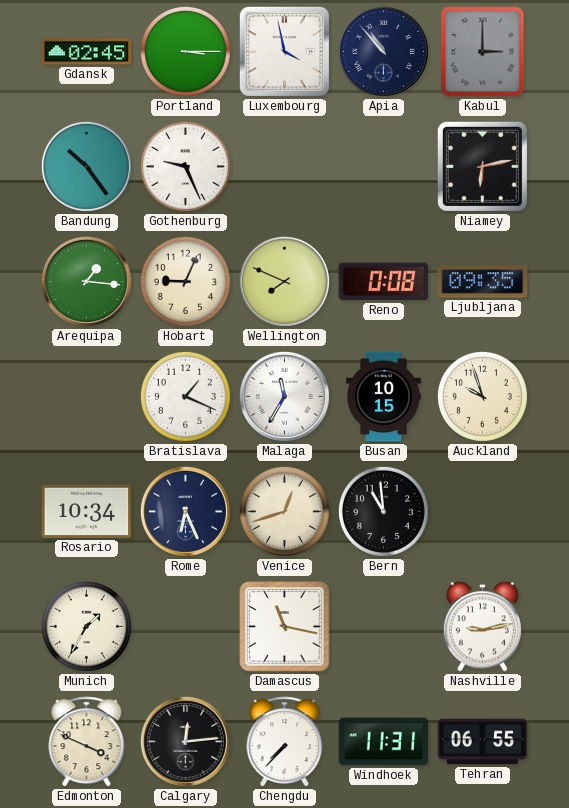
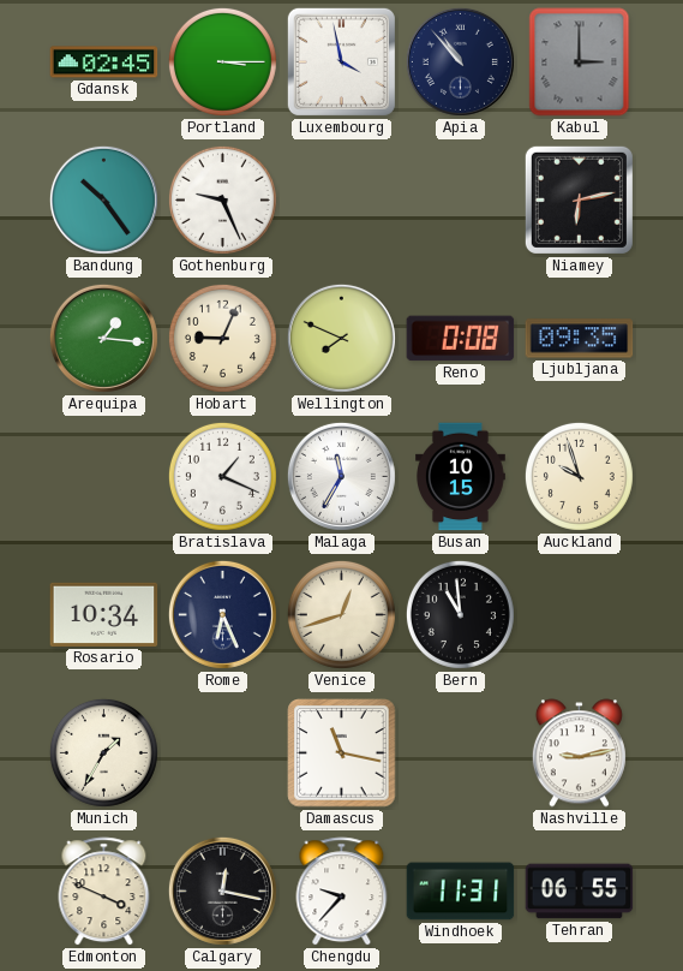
Calgary: 12:14 -> 12:17 (222, 890)
Chengdu: 7:37 -> 9:37 (342, 892)
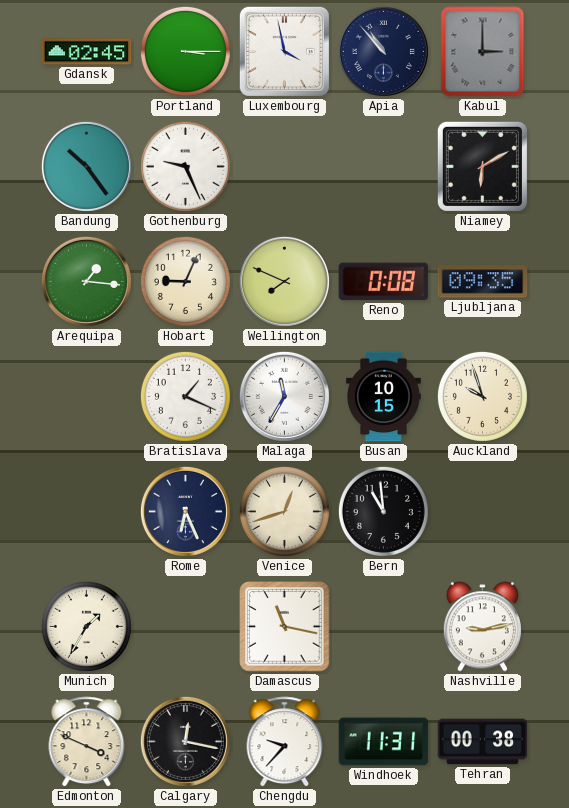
Niamey: 6:13 -> 6:10 (482, 166)
Rosario: 10:34 -> none (104, 614)
Tehran: 06:55 -> 00:38 (483, 742)
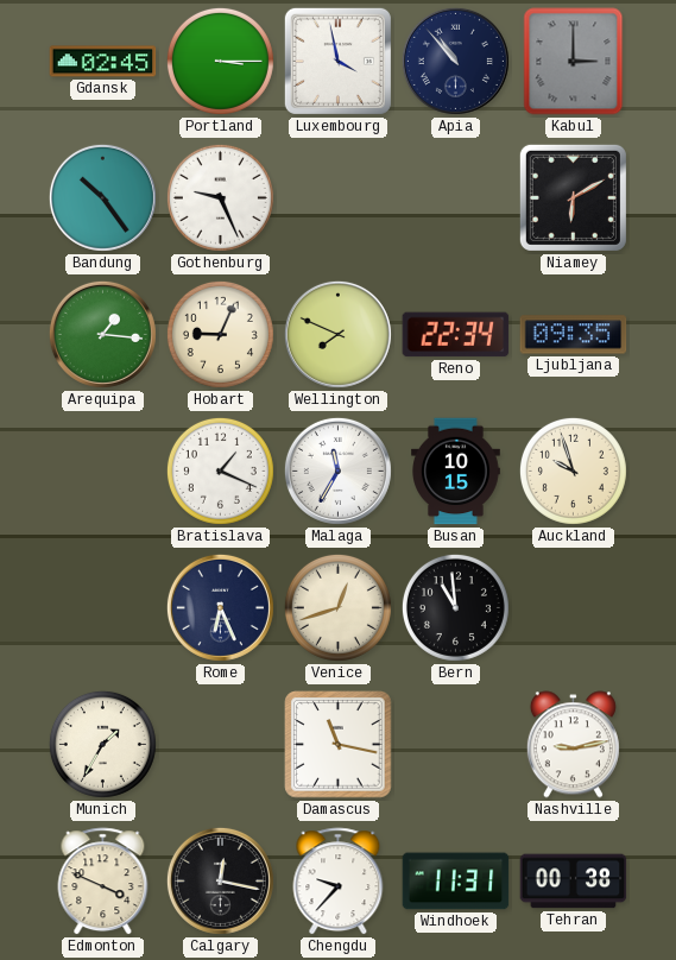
Reno: 0:08 -> 22:34 (456, 335)
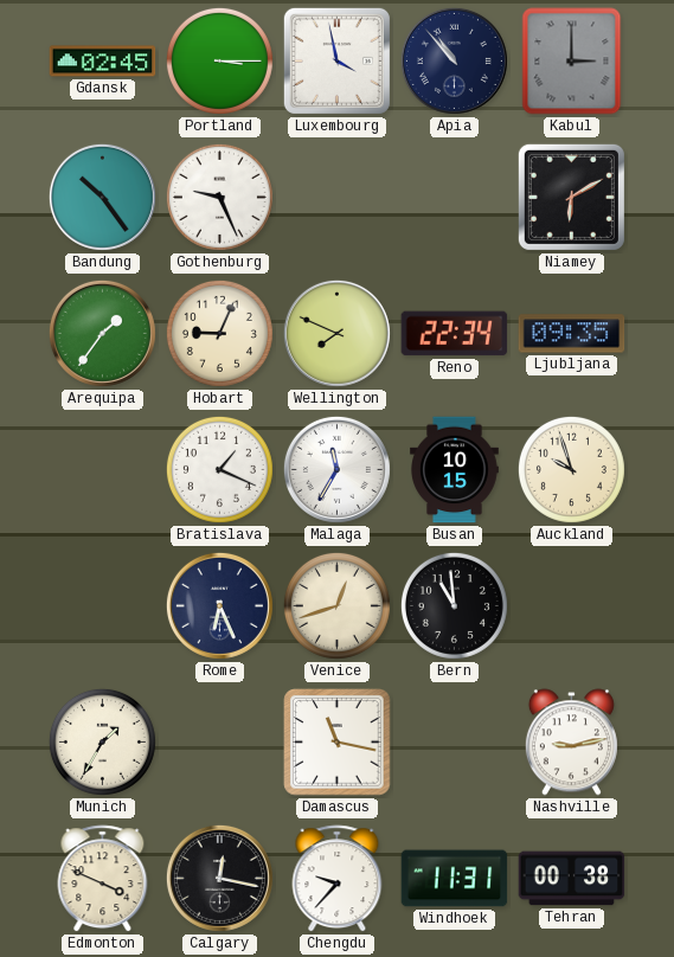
Arequipa: 1:16 -> 1:36 (102, 333)
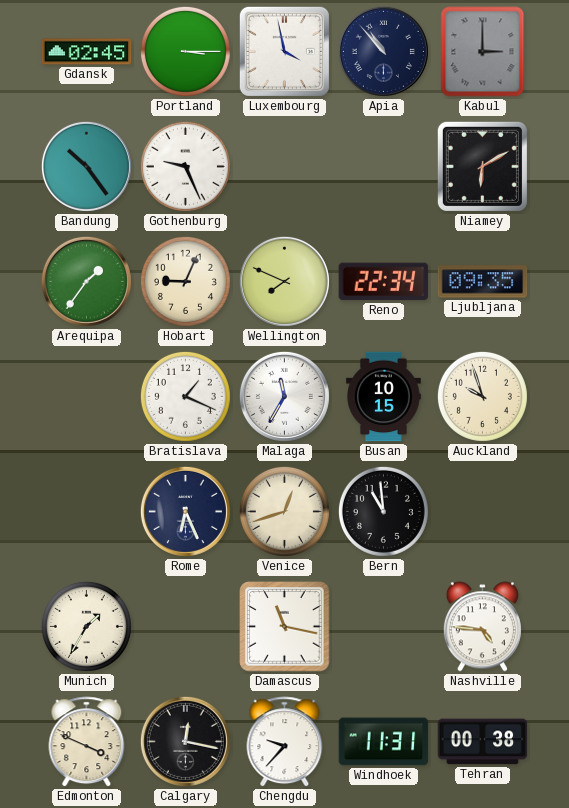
Nashville: 9:13 -> 4:46 (482, 627)
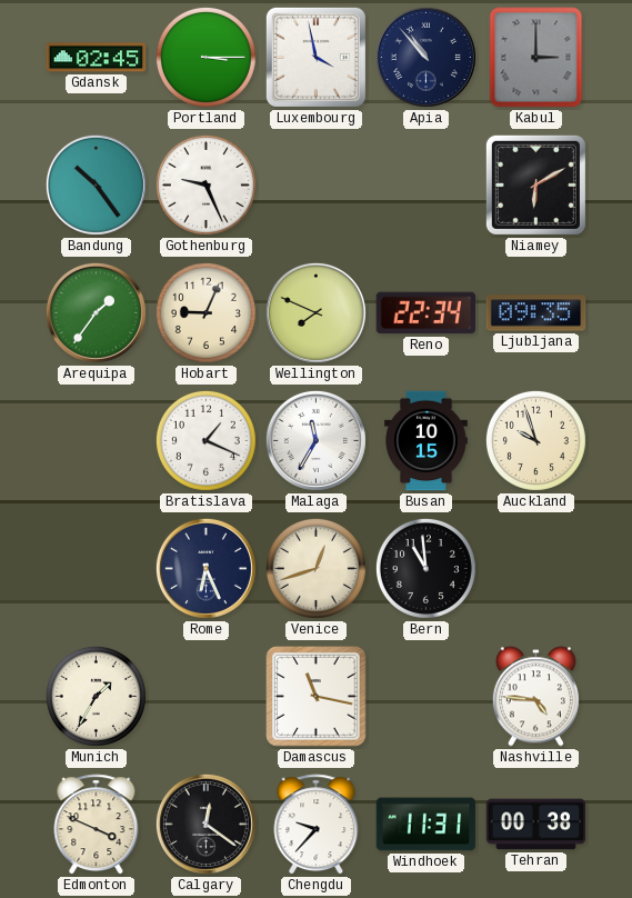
Calgary: 12:17 -> 12:21 (205, 824)
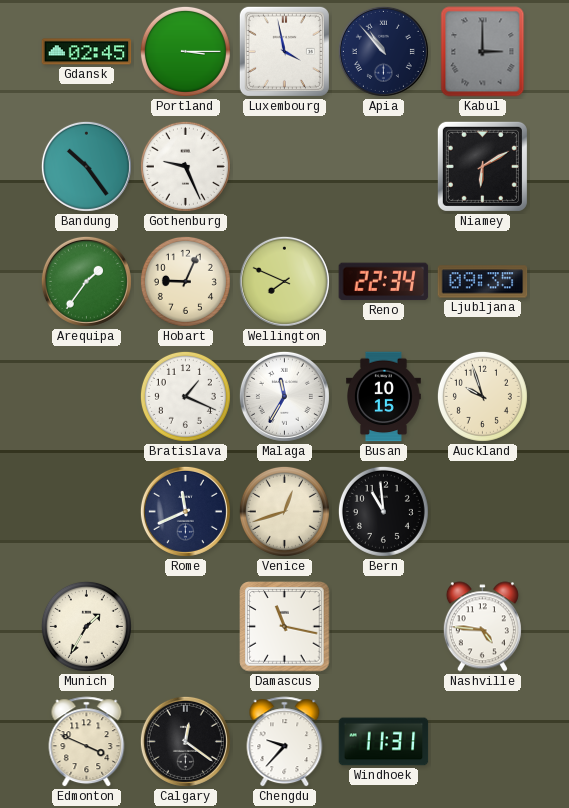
Rome: 6:26 -> 11:41 (185, 511)
Tehran: 00:38 -> none (536, 825)
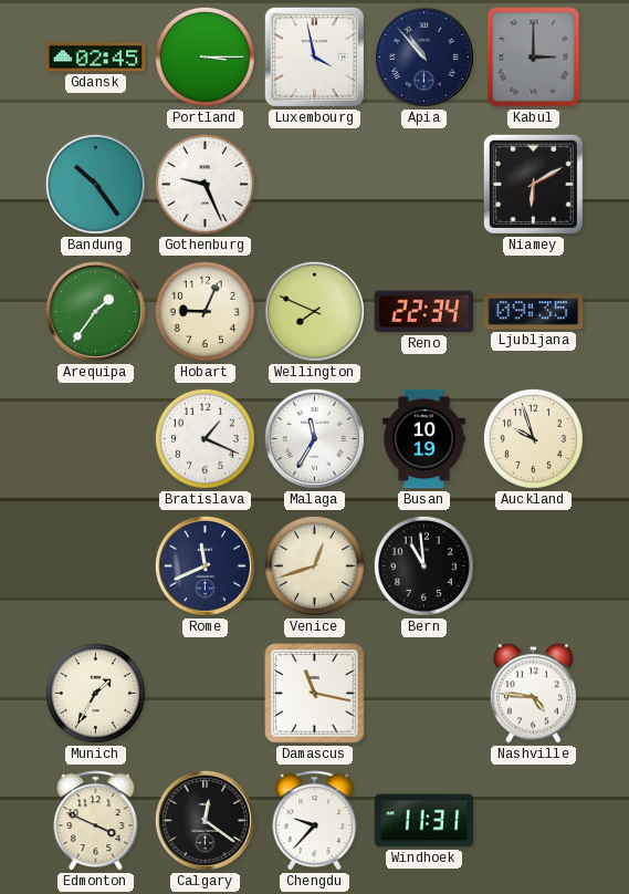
Busan: 10:15 -> 10:19 (424, 439)
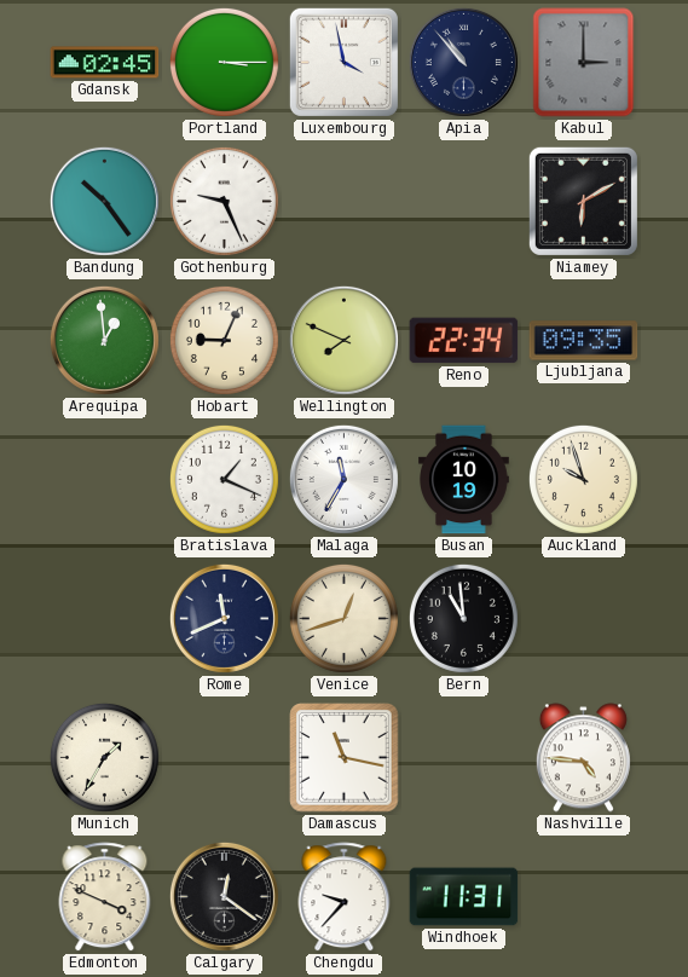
Arequipa: 1:36 -> 12:59 (104, 340)
